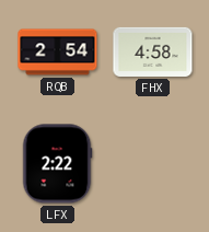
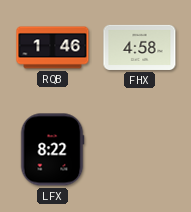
RQB: 2:54 -> 1:46 (53, 48)
LFX: 2:22 -> 8:22 (52, 150)
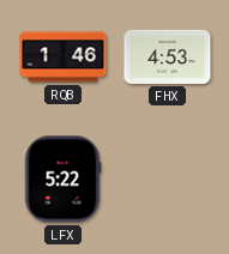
FHX: 4:58 -> 4:53 (168, 56)
LFX: 8:22 -> 5:22 (62, 180)
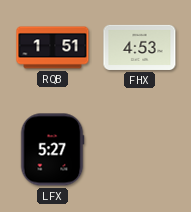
RQB: 1:46 -> 1:51 (53, 48)
LFX: 5:22 -> 5:27 (52, 150)
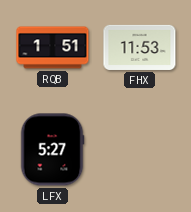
FHX: 4:53 -> 11:53 (140, 47)
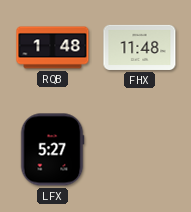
RQB: 1:51 -> 1:48 (53, 48)
FHX: 11:53 -> 11:48 (140, 47)
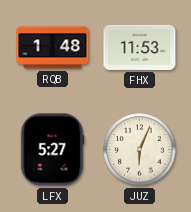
FHX: 11:48 -> 11:53 (140, 47)
JUZ: none -> 6:04 (140, 150)
